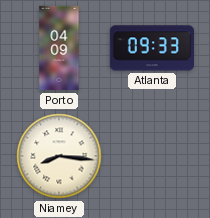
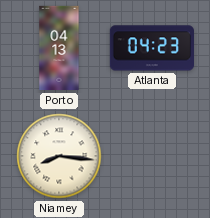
Porto: 04:09 -> 04:13 (59, 48)
Atlanta: 09:33 -> 04:23 (151, 48)
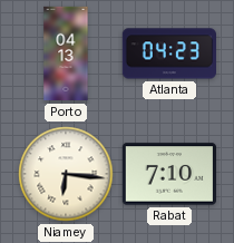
Niamey: 8:16 -> 6:16 (66, 174)
Rabat: none -> 7:10 (168, 174)
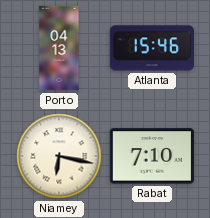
Atlanta: 04:23 -> 15:46 (151, 48)
Niamey: 6:16 -> 6:17 (59, 156)
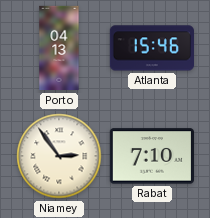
Niamey: 6:17 -> 2:54 (59, 156)
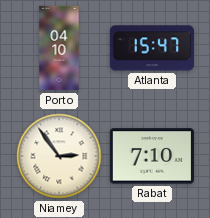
Porto: 04:13 -> 04:10 (59, 48)
Atlanta: 15:46 -> 15:47 (151, 48)
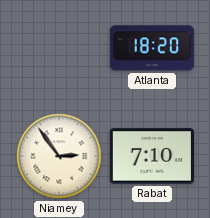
Porto: 04:10 -> none (59, 48)
Atlanta: 15:47 -> 18:20 (151, 48)
